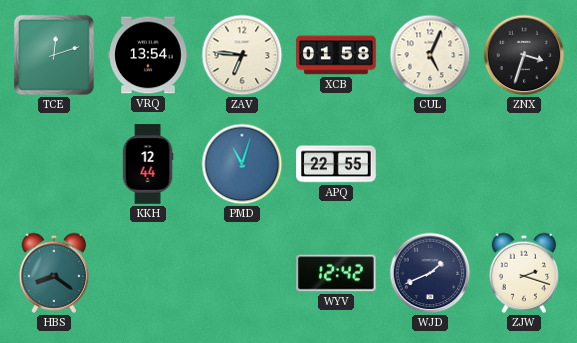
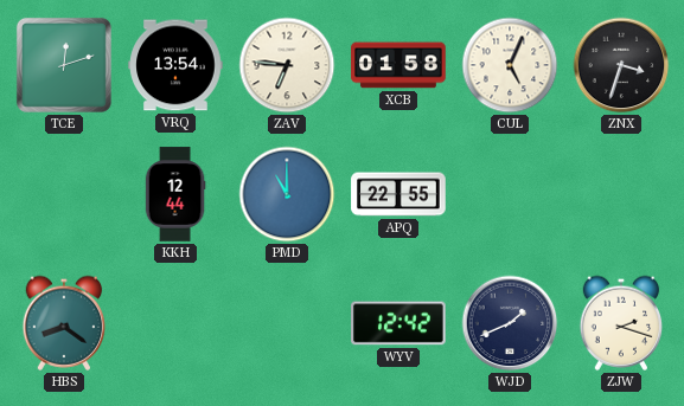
PMD: 11:03 -> 11:00 (287, 194)
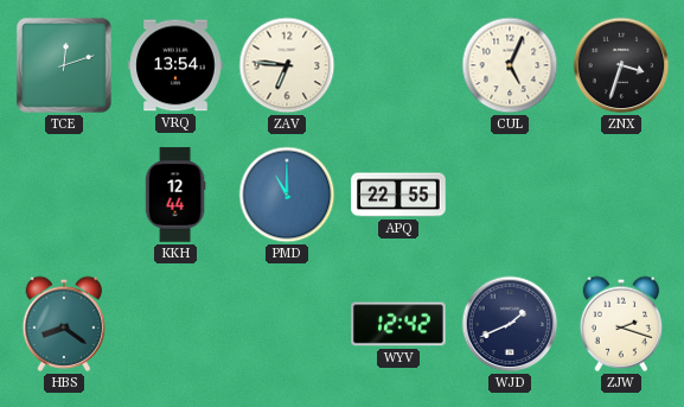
XCB: 01:58 -> none (398, 65)
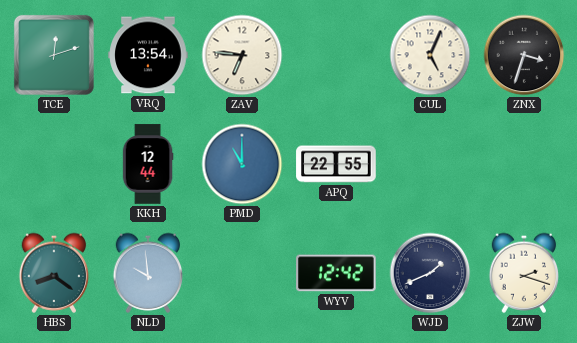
NLD: none -> 9:59 (148, 273)
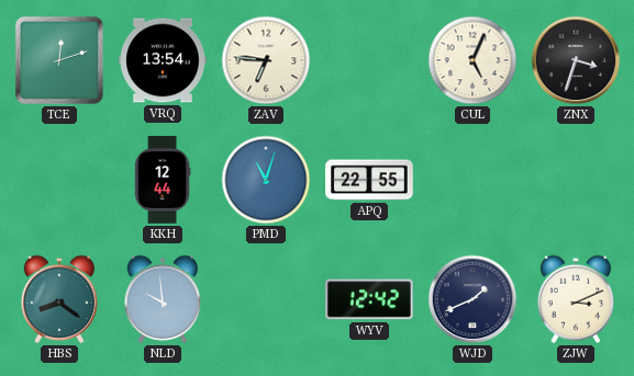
PMD: 11:00 -> 11:03 (266, 180)
ZJW: 2:18 -> 3:11 (576, 299)
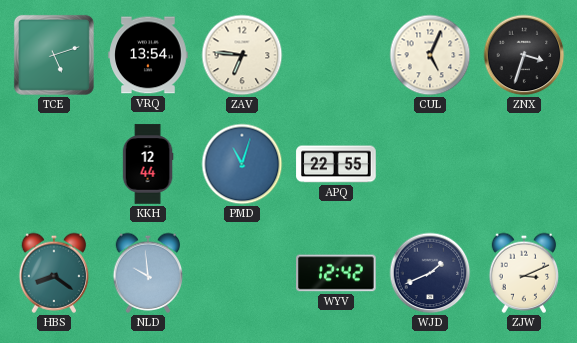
TCE: 12:12 -> 5:12 (54, 55)
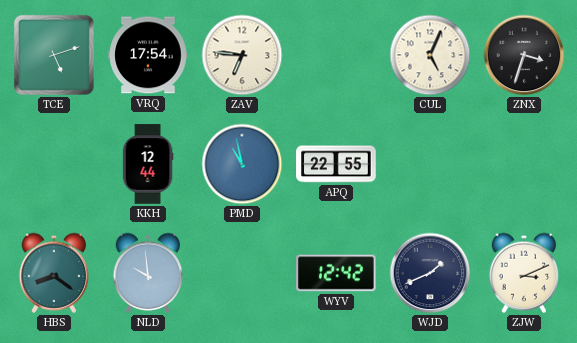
VRQ: 13:54 -> 17:54 (148, 55)
PMD: 11:03 -> 10:58 (242, 164)
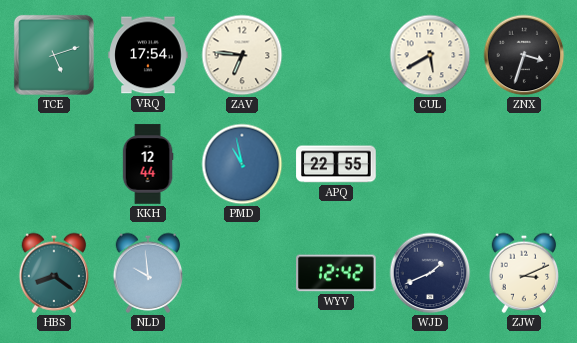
CUL: 5:04 -> 5:40 (430, 55)
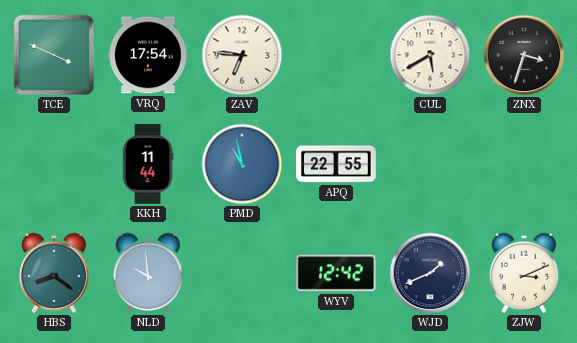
TCE: 5:12 -> 3:49 (54, 55)
KKH: 12:44 -> 11:44 (148, 164)
